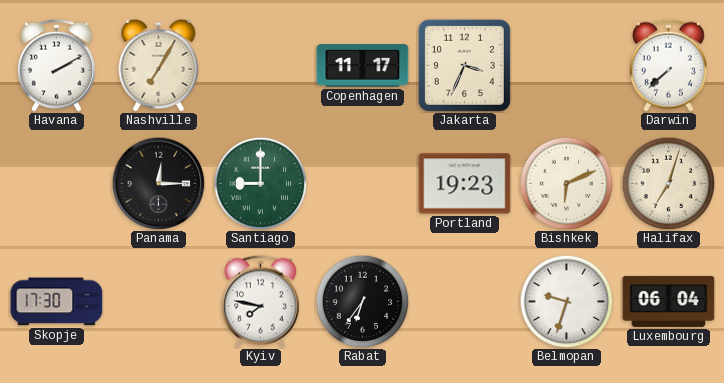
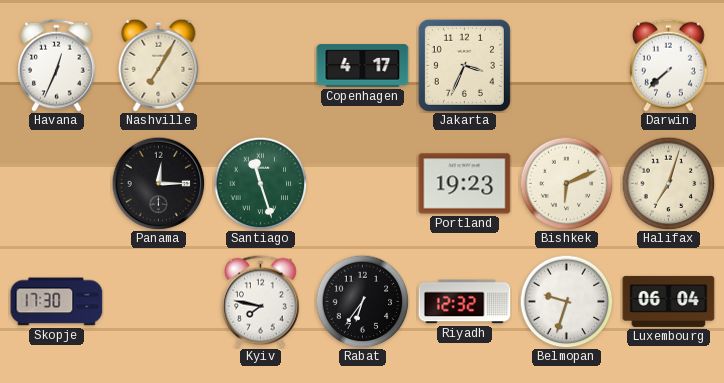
Havana: 2:10 -> 12:34 (56, 65)
Copenhagen: 11:17 -> 4:17 (363, 66)
Santiago: 9:00 -> 11:27 (260, 183)
Riyadh: none -> 12:32 (465, 302)
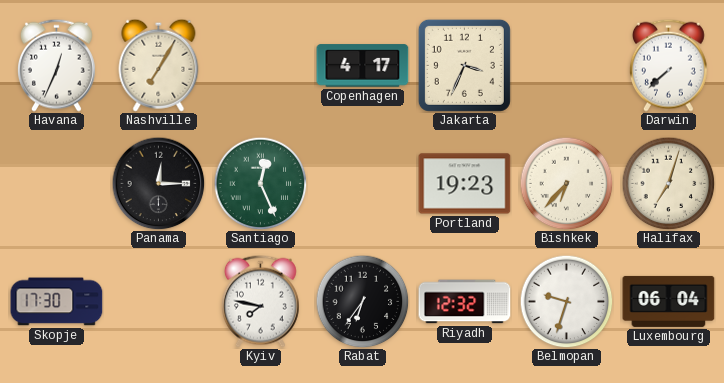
Santiago: 11:27 -> 12:26 (260, 183)
Bishkek: 6:11 -> 6:37 (566, 183)
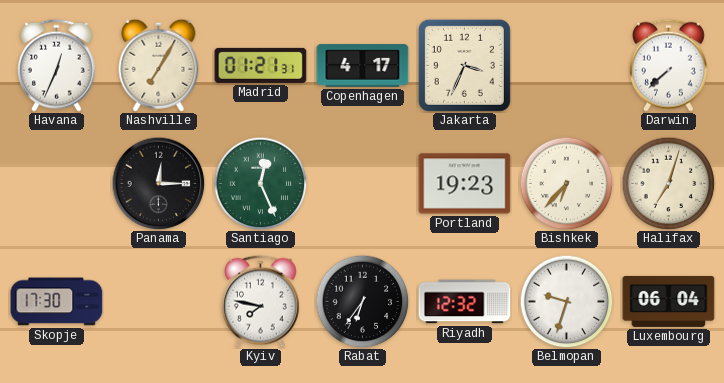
Madrid: none -> 01:21 (261, 65)
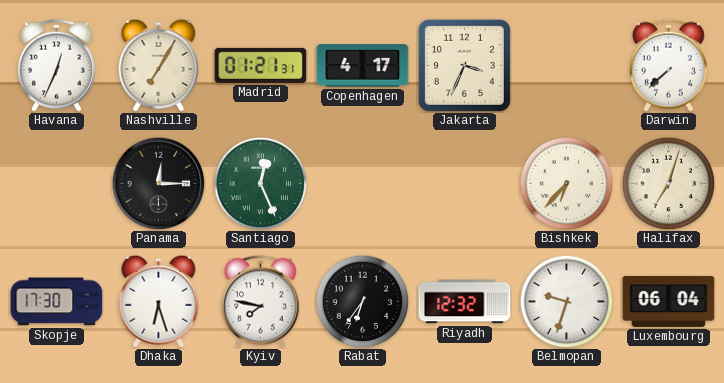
Portland: 19:23 -> none (465, 184)
Dhaka: none -> 6:27 (159, 301)
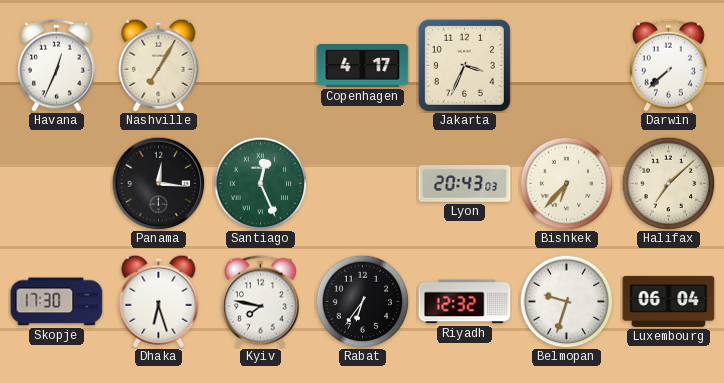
Madrid: 01:21 -> none (261, 65)
Panama: 12:15 -> 12:16 (158, 183)
Lyon: none -> 20:43 (465, 184)
Halifax: 7:03 -> 7:08 (668, 183)
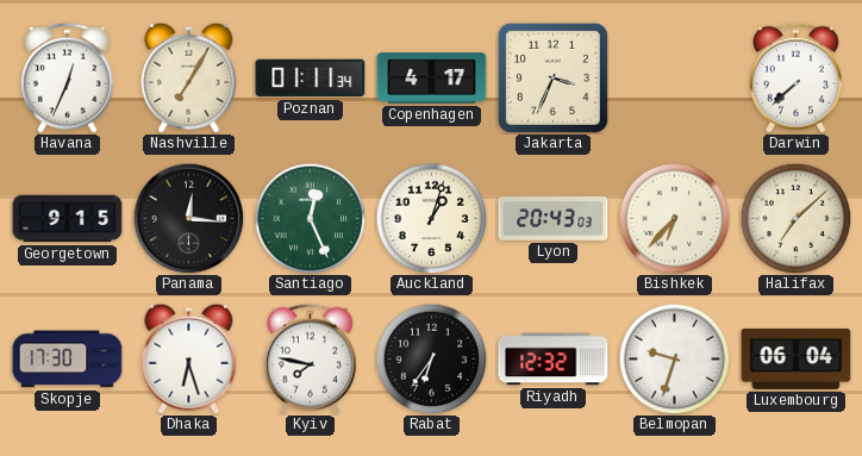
Poznan: none -> 01:11 (311, 79)
Georgetown: none -> 9:15 (68, 219)
Auckland: none -> 1:03 (431, 218)
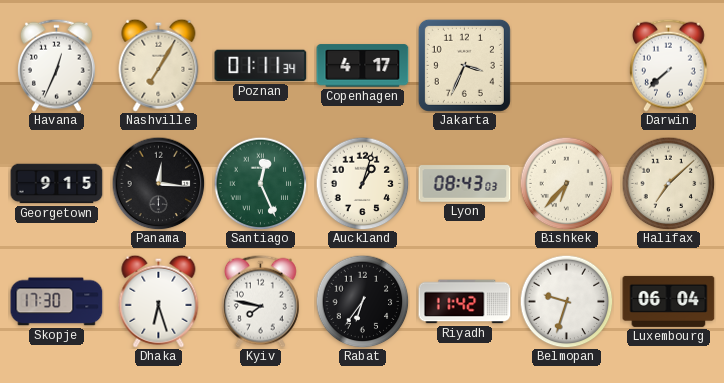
Lyon: 20:43 -> 08:43 (465, 184)
Riyadh: 12:32 -> 11:42 (465, 302)
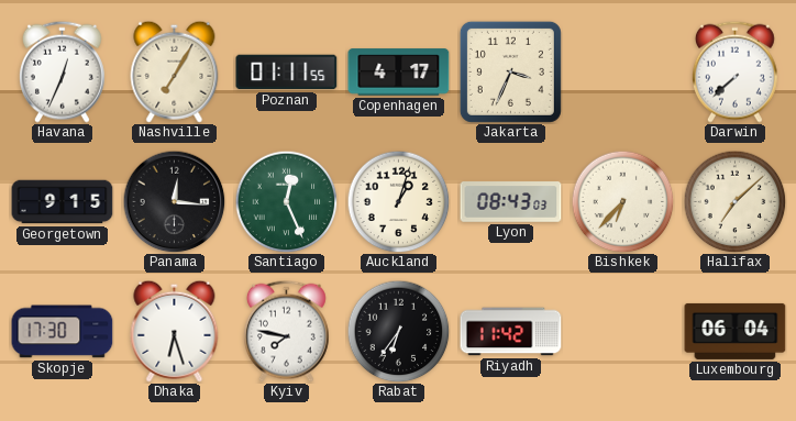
Poznan: 01:11:34 -> 01:11:55 (287, 73)
Belmopan: 9:33 -> none (566, 301)
